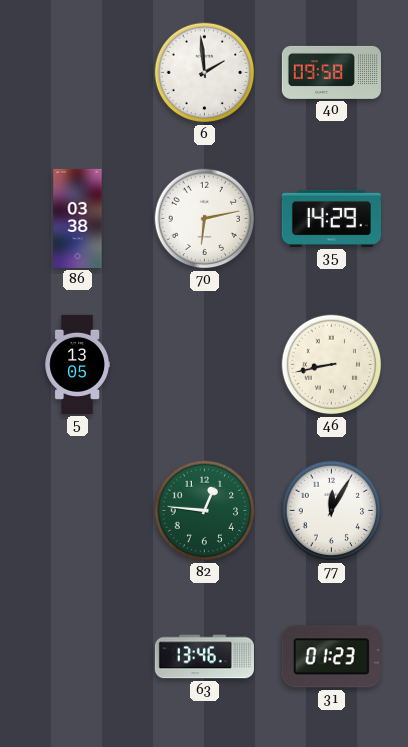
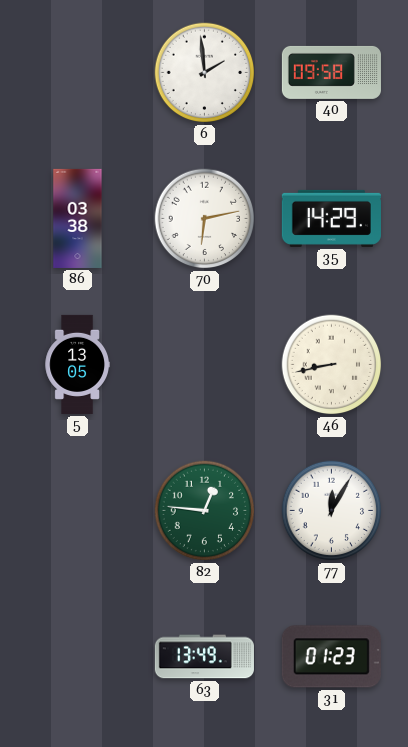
63: 13:46 -> 13:49 (204, 657)
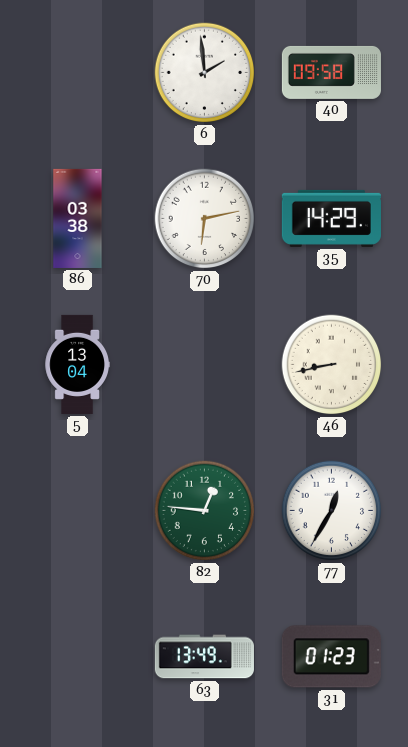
5: 13:05 -> 13:04 (77, 364)
77: 12:05 -> 12:35 (332, 511)
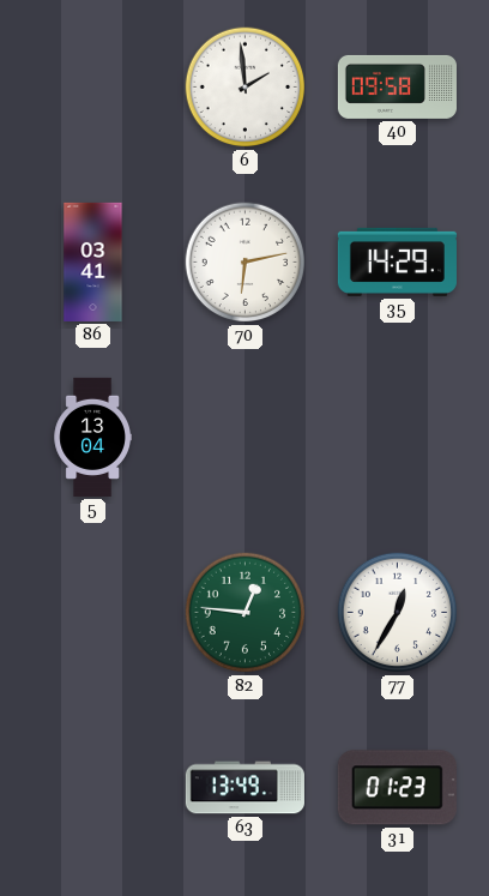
86: 03:38 -> 03:41 (93, 261)
46: 8:43 -> none (332, 365)
